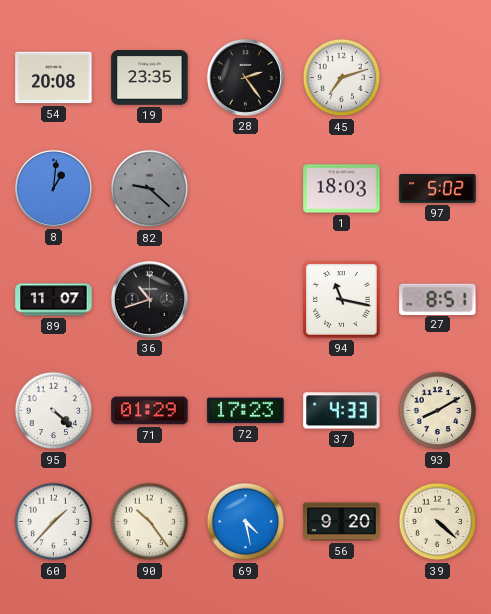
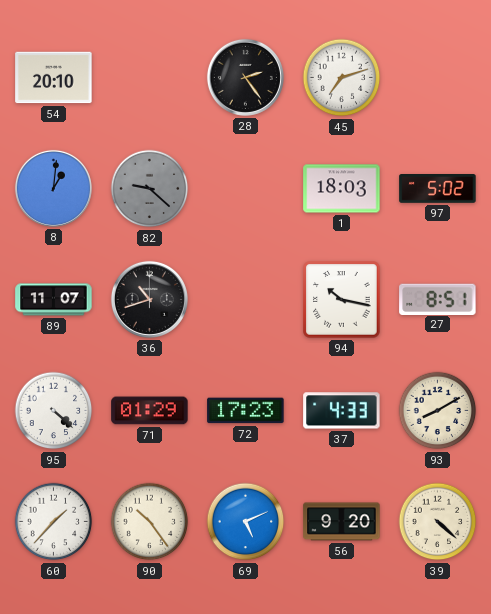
54: 20:08 -> 20:10 (54, 78)
19: 23:35 -> none (150, 78)
94: 11:17 -> 10:17 (342, 300)
69: 4:28 -> 5:11 (246, 522)
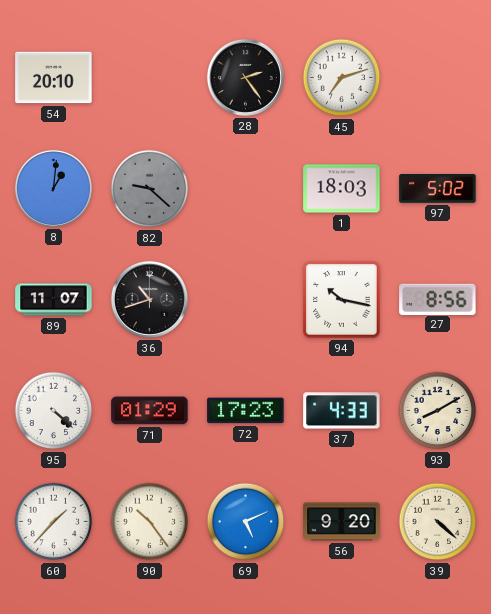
27: 8:51 -> 8:56 (438, 299)
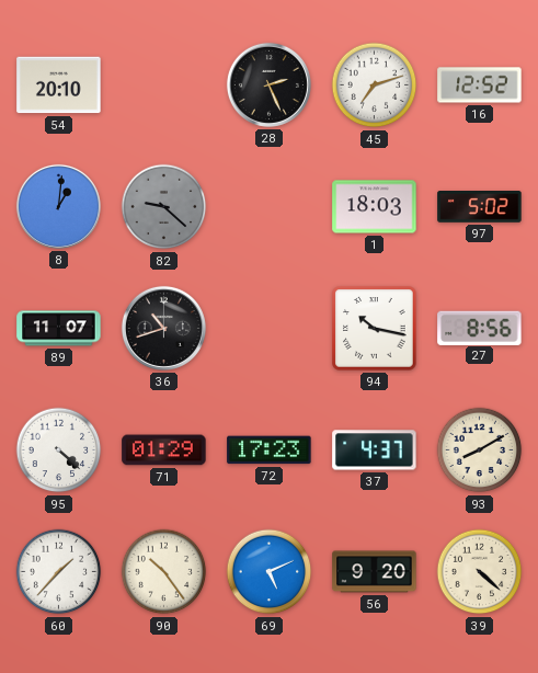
28: 2:24 -> 2:26 (268, 84)
16: none -> 12:52 (480, 85)
37: 4:33 -> 4:37 (375, 450)
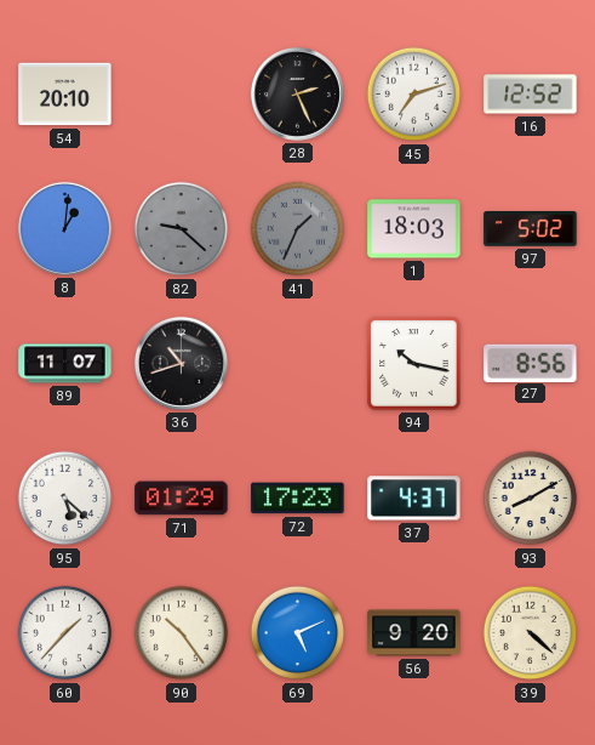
41: none -> 1:34 (298, 229)
95: 4:22 -> 5:22 (65, 499)
